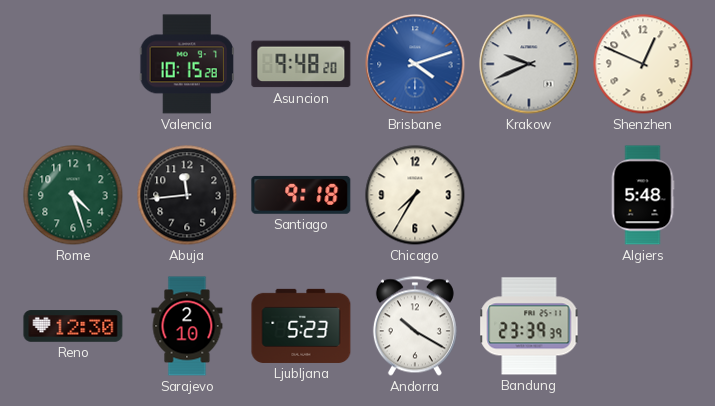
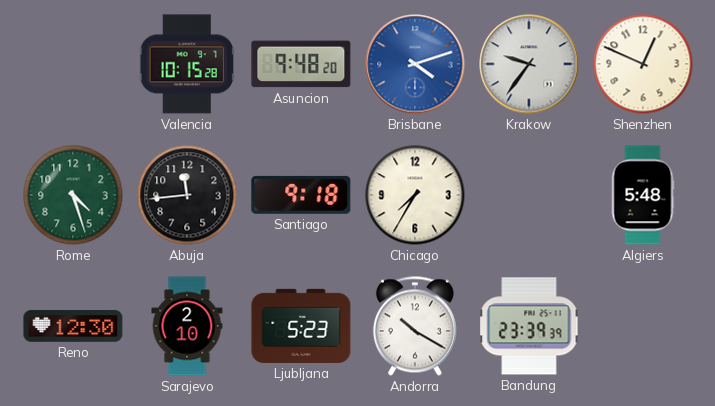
Krakow: 9:41 -> 9:36 (529, 64)
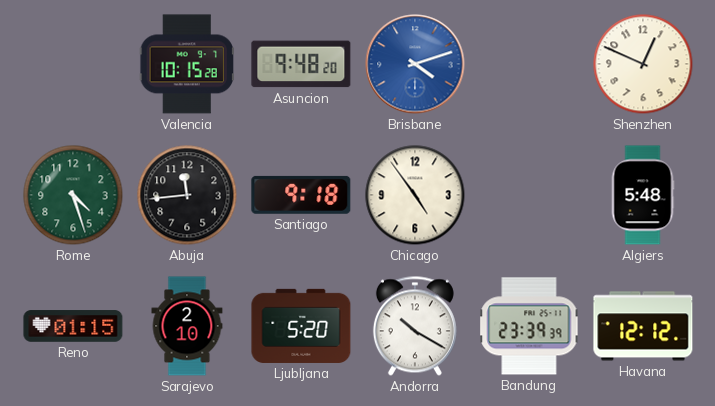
Krakow: 9:36 -> none (529, 64)
Chicago: 7:35 -> 4:54 (415, 195)
Reno: 12:30 -> 01:15 (73, 326)
Ljubljana: 5:23 -> 5:20 (301, 326)
Havana: none -> 12:12 (643, 326)
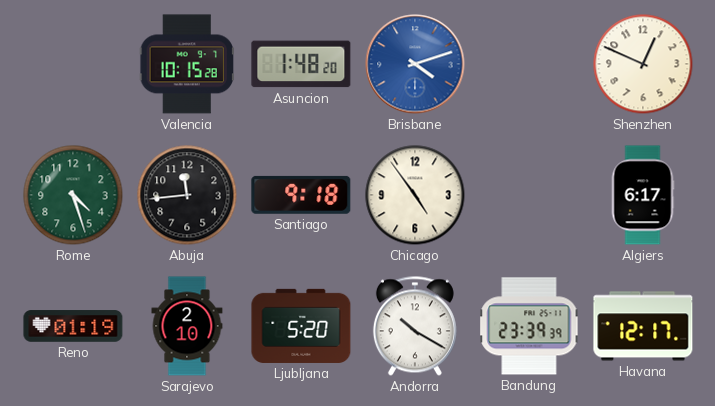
Asuncion: 9:48 -> 1:48 (301, 64)
Algiers: 5:48 -> 6:17 (643, 195)
Reno: 01:15 -> 01:19 (73, 326)
Havana: 12:12 -> 12:17 (643, 326)
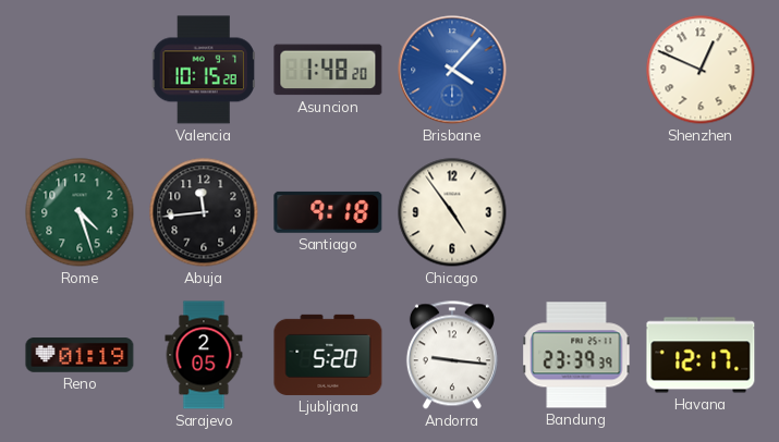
Brisbane: 4:12 -> 4:07 (452, 70)
Algiers: 6:17 -> none (643, 195)
Sarajevo: 2:10 -> 2:05 (204, 355)
Andorra: 10:20 -> 9:16 (452, 355)
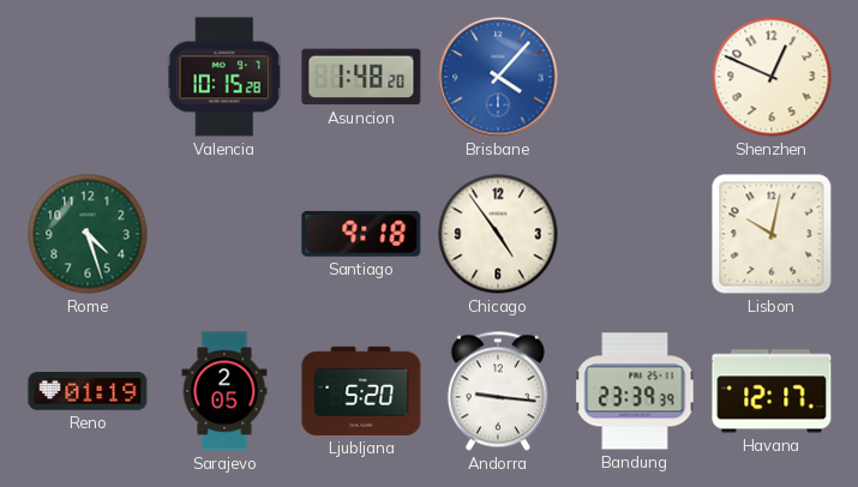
Abuja: 11:44 -> none (204, 212)
Lisbon: none -> 10:02 (772, 234)
